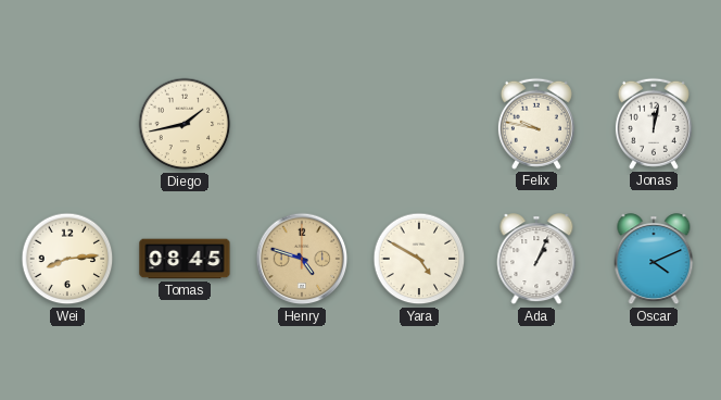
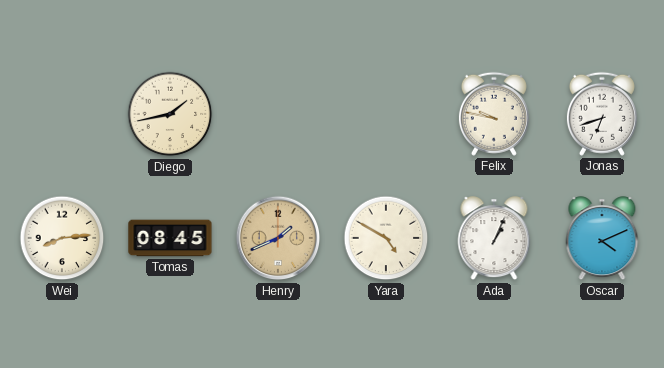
Jonas: 12:02 -> 6:42 (602, 114)
Henry: 4:48 -> 1:41 (278, 238)
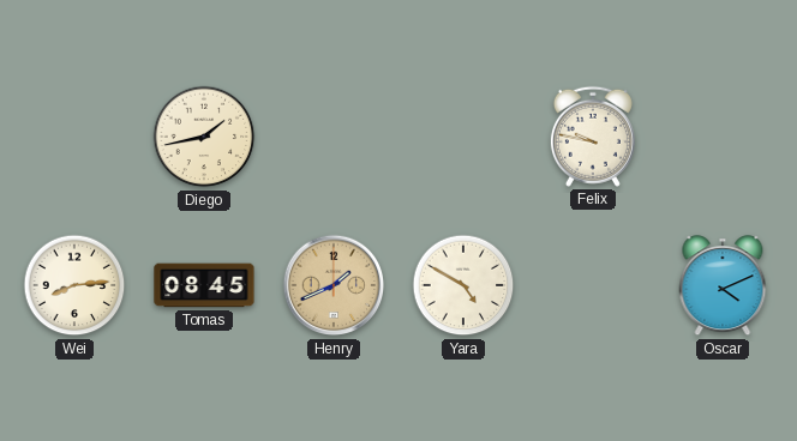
Jonas: 6:42 -> none (602, 114)
Ada: 1:04 -> none (494, 239)
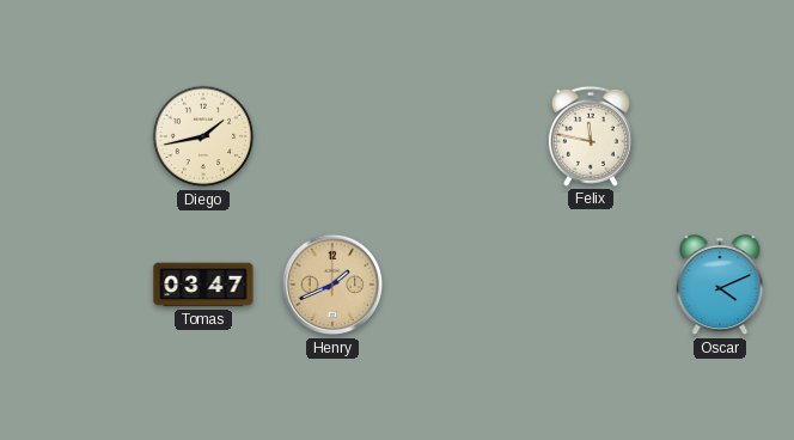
Felix: 9:47 -> 11:47 (591, 136)
Wei: 8:14 -> none (74, 285)
Tomas: 08:45 -> 03:47 (203, 285)
Yara: 4:50 -> none (463, 285)
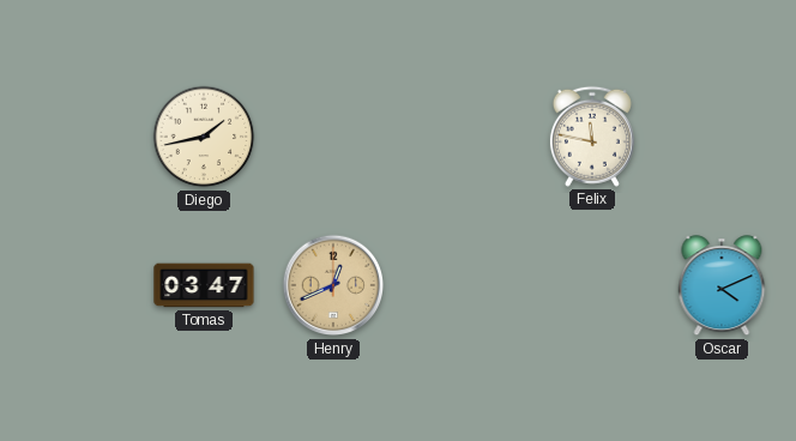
Henry: 1:41 -> 12:41 (333, 285)
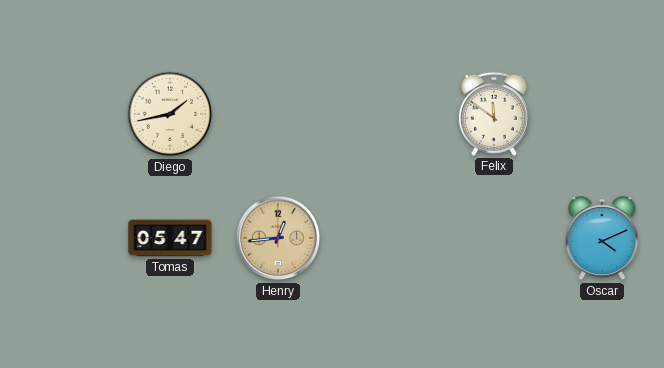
Felix: 11:47 -> 11:51 (494, 114)
Tomas: 03:47 -> 05:47 (170, 238)
Henry: 12:41 -> 12:44 (278, 238)
